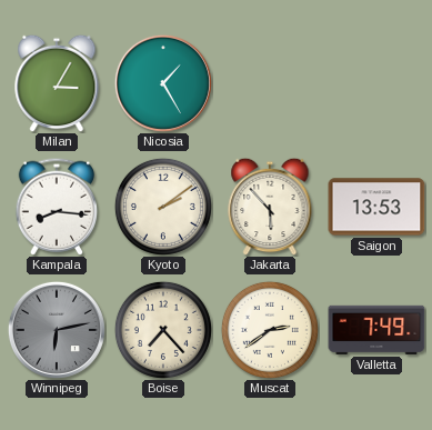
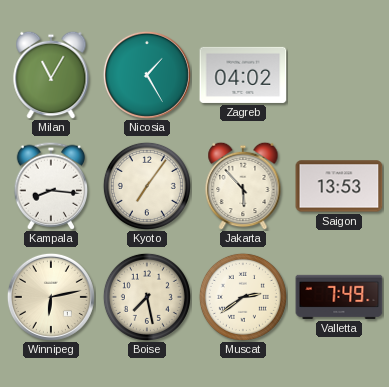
Milan: 3:05 -> 11:05 (51, 75)
Zagreb: none -> 04:02 (243, 75)
Kyoto: 2:09 -> 7:06 (147, 186)
Winnipeg dial: grey -> cream (51, 297)
Boise: 7:23 -> 7:28 (147, 297)
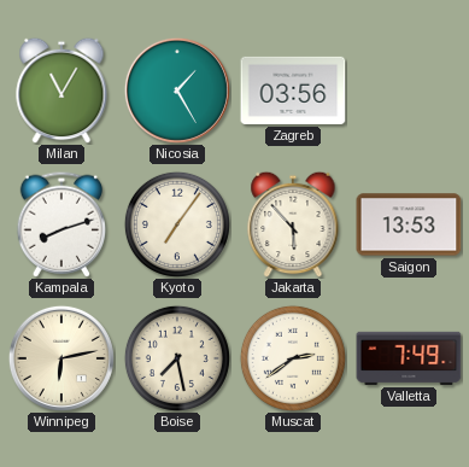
Zagreb: 04:02 -> 03:56 (293, 91)
Kampala: 8:16 -> 8:12 (60, 224)
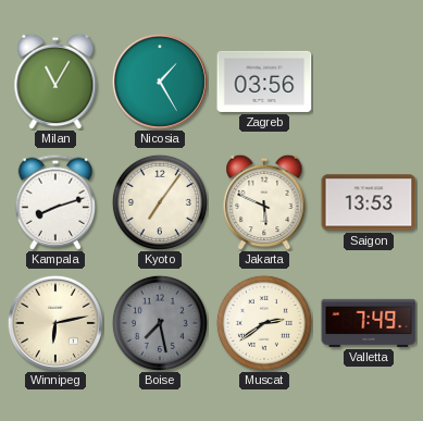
Jakarta: 5:53 -> 5:49 (264, 202)
Boise dial: cream -> grey (160, 323)
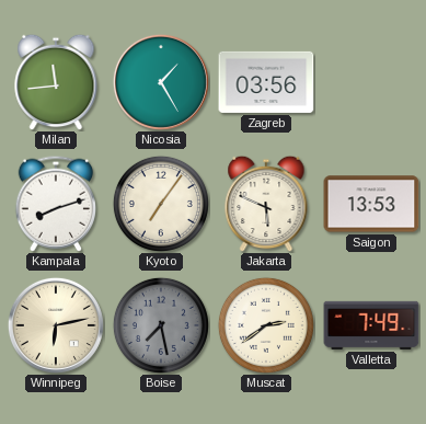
Milan: 11:05 -> 11:44 (56, 82)
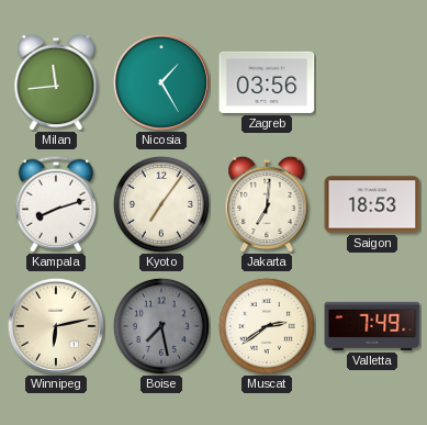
Jakarta: 5:49 -> 7:01 (267, 204)
Saigon: 13:53 -> 18:53 (372, 204)
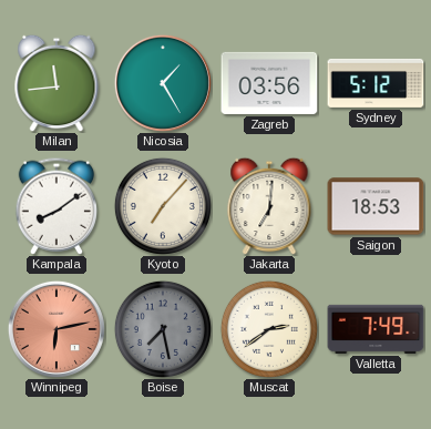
Sydney: none -> 5:12 (376, 83)
Kampala: 8:12 -> 8:09 (55, 206)
Kyoto: 7:06 -> 7:07 (163, 206)
Winnipeg dial: cream -> salmon (57, 329)
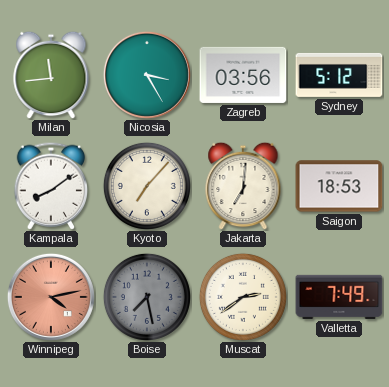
Nicosia: 1:25 -> 3:25 (147, 75)
Winnipeg: 6:13 -> 4:13 (51, 297)
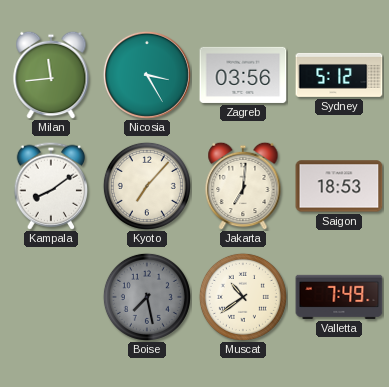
Winnipeg: 4:13 -> none (51, 297)
Muscat: 2:39 -> 10:39 (243, 297)
